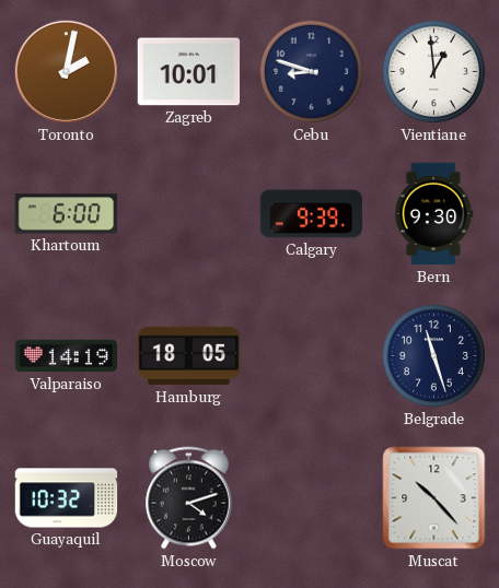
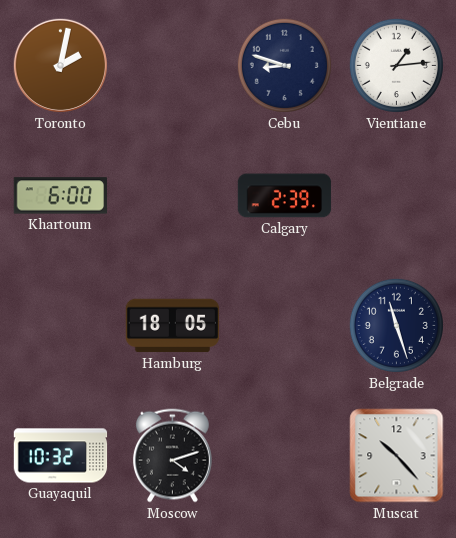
Zagreb: 10:01 -> none (189, 72)
Vientiane: 12:59 -> 1:14 (396, 65)
Calgary: 9:39 -> 2:39 (285, 196)
Bern: 9:30 -> none (433, 214)
Valparaiso: 14:19 -> none (67, 356)
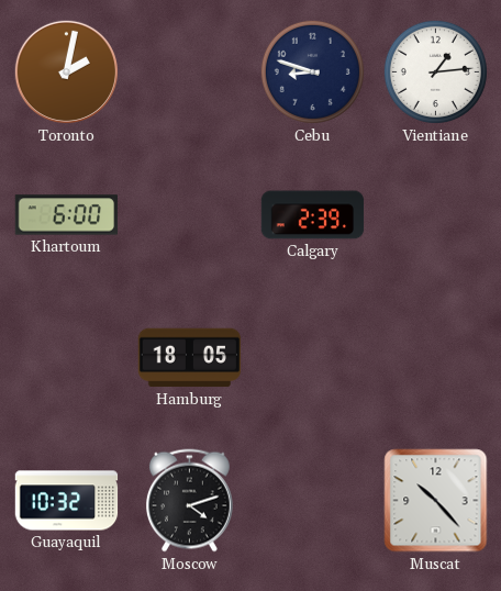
Belgrade: 11:27 -> none (396, 325)
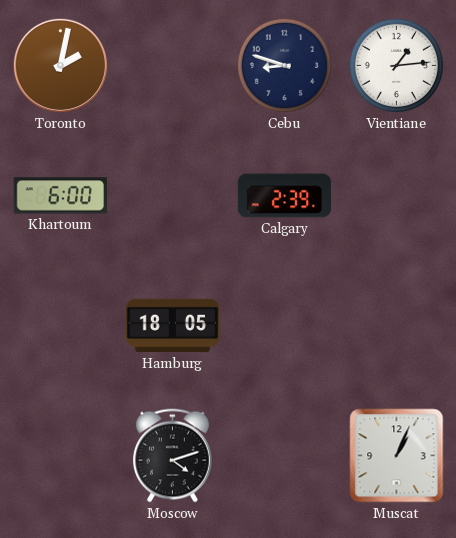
Guayaquil: 10:32 -> none (67, 501)
Muscat: 10:23 -> 1:04 (397, 456)
